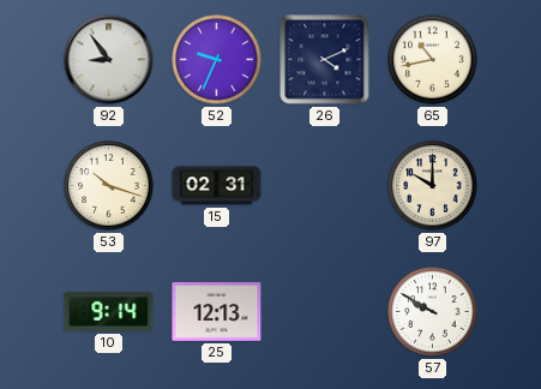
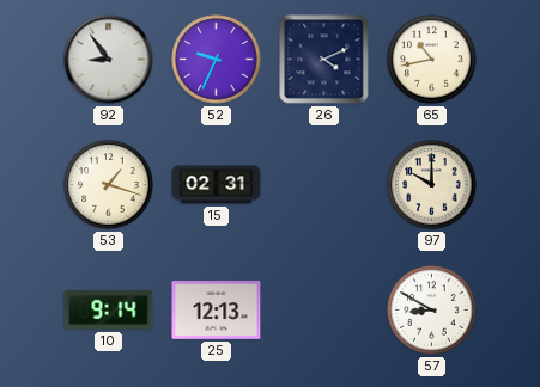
53: 10:18 -> 1:18 (109, 185)
57: 9:50 -> 8:50 (432, 311)
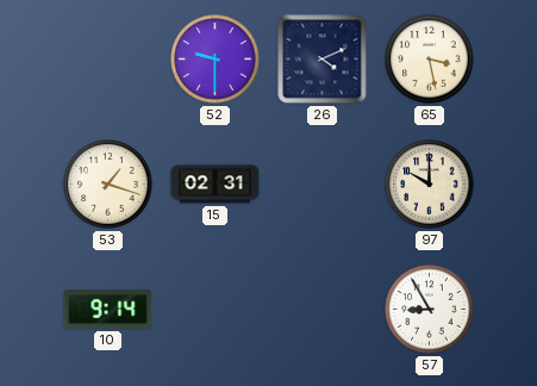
92: 8:54 -> none (109, 60)
52: 9:34 -> 9:30 (216, 60)
65: 10:43 -> 3:28 (430, 60)
25: 12:13 -> none (217, 309)
57: 8:50 -> 8:55 (430, 310)
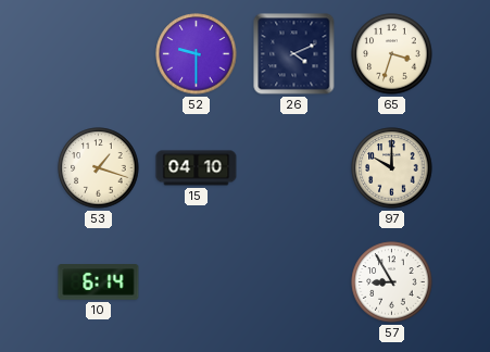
65: 3:28 -> 3:33 (392, 54)
15: 02:31 -> 04:10 (197, 168)
10: 9:14 -> 6:14 (99, 282)
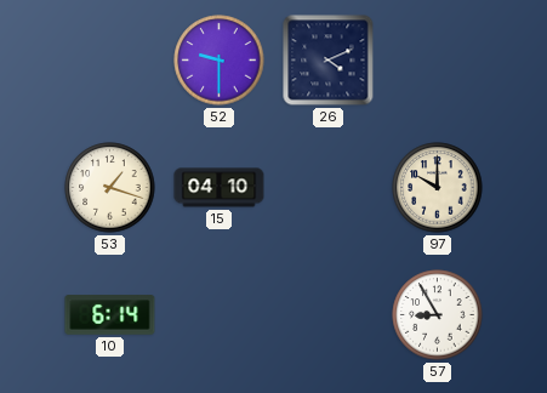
65: 3:33 -> none (392, 54)
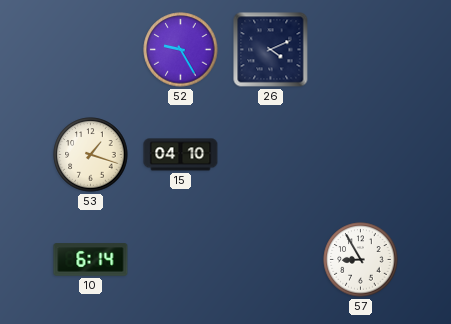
52: 9:30 -> 9:25 (181, 50)
97: 10:00 -> none (438, 188)
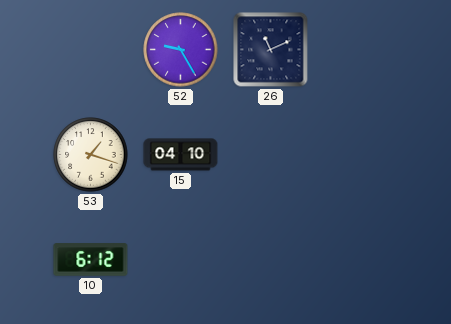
26: 4:11 -> 11:11 (271, 50)
10: 6:14 -> 6:12 (91, 260)
57: 8:55 -> none (361, 260)
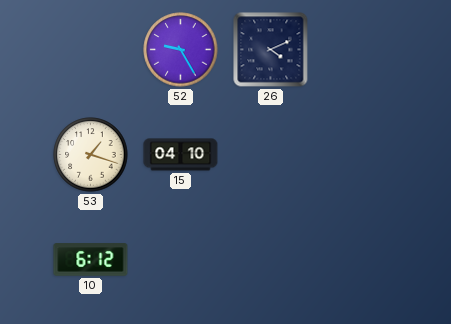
26: 11:11 -> 4:11 (271, 50)
